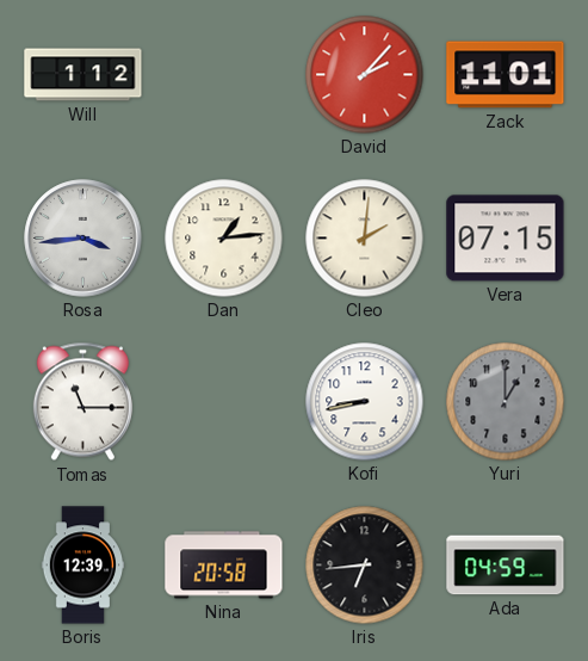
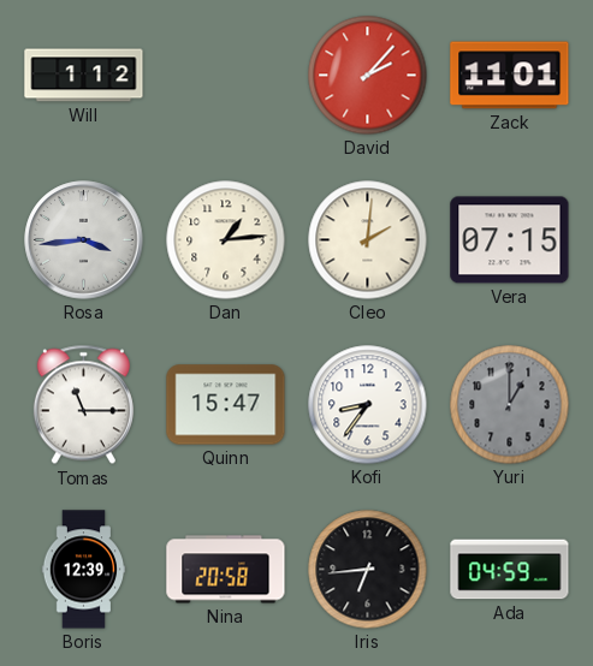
Quinn: none -> 15:47 (226, 405)
Kofi: 8:43 -> 8:36 (368, 405)
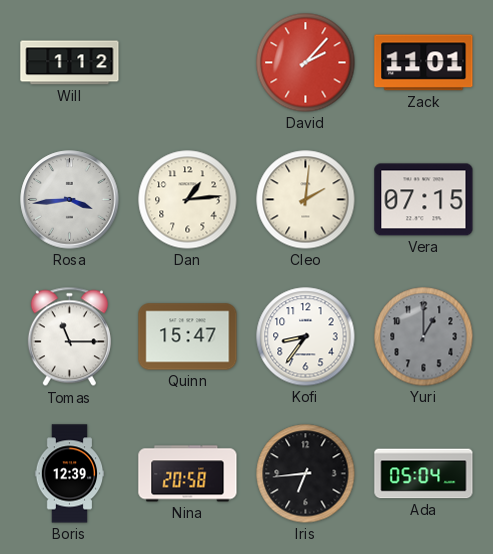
Ada: 04:59 -> 05:04 (424, 474)
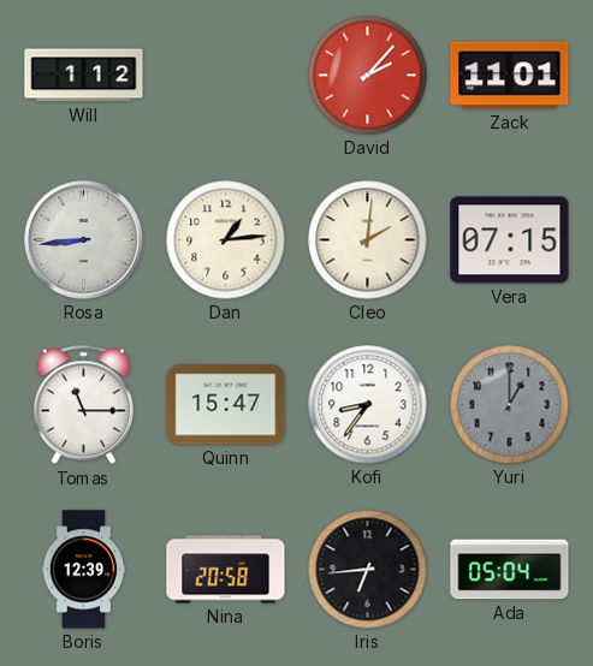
Rosa: 3:44 -> 8:44 (84, 240)
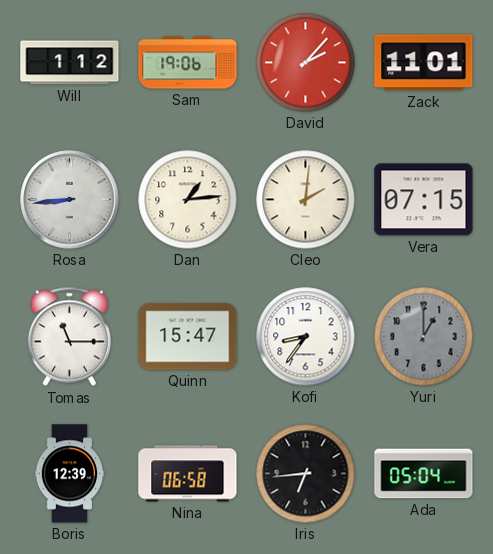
Sam: none -> 19:06 (188, 63)
Nina: 20:58 -> 06:58 (188, 474)
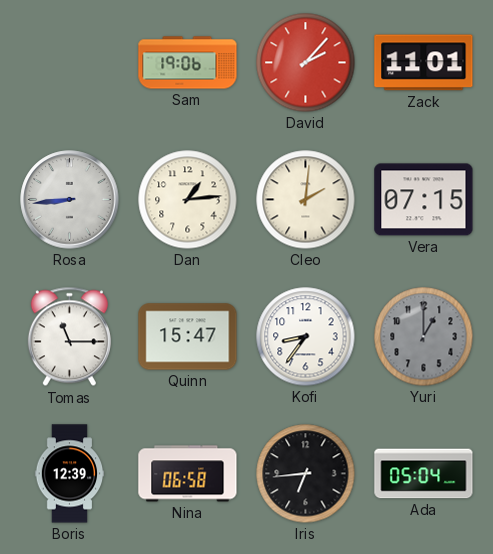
Will: 1:12 -> none (70, 63)
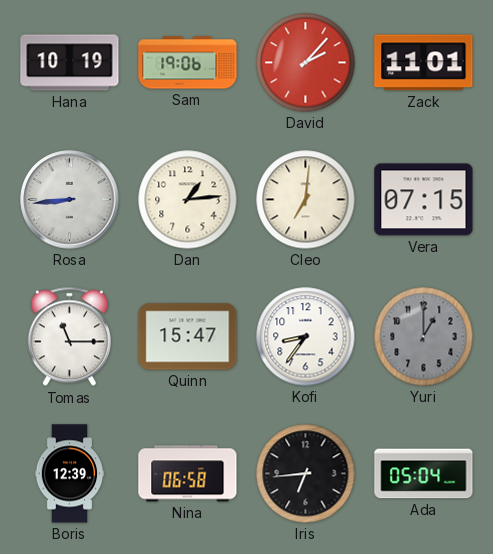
Hana: none -> 10:19 (70, 63)
Cleo: 2:01 -> 7:01 (306, 200)
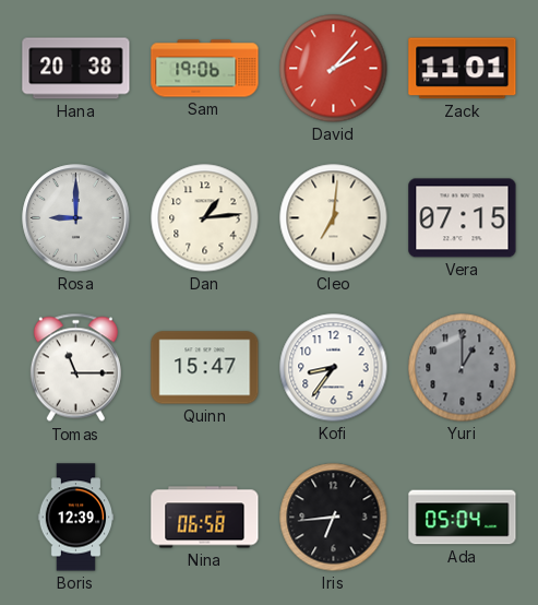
Hana: 10:19 -> 20:38 (76, 69)
Rosa: 8:44 -> 9:00 (76, 218)
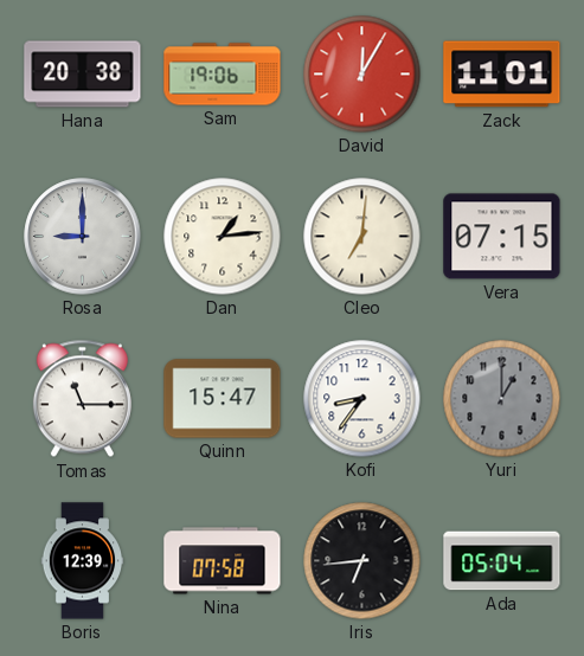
David: 2:07 -> 12:05 (362, 75)
Nina: 06:58 -> 07:58 (223, 561)
